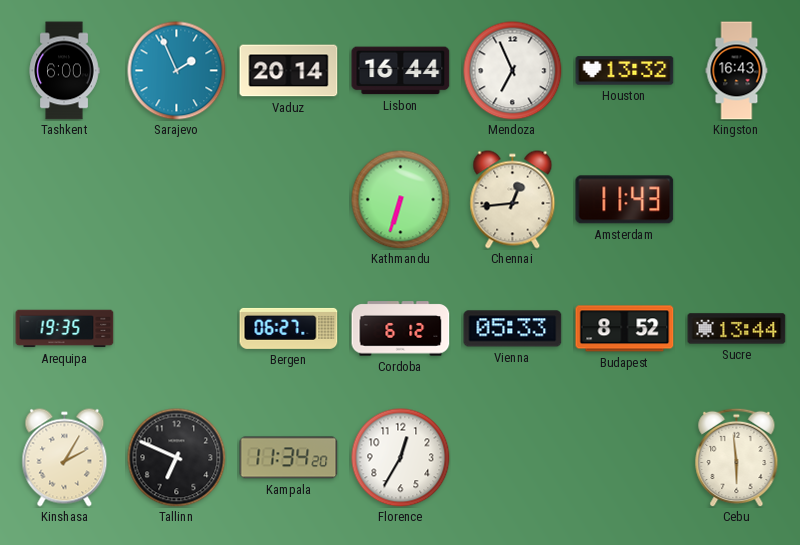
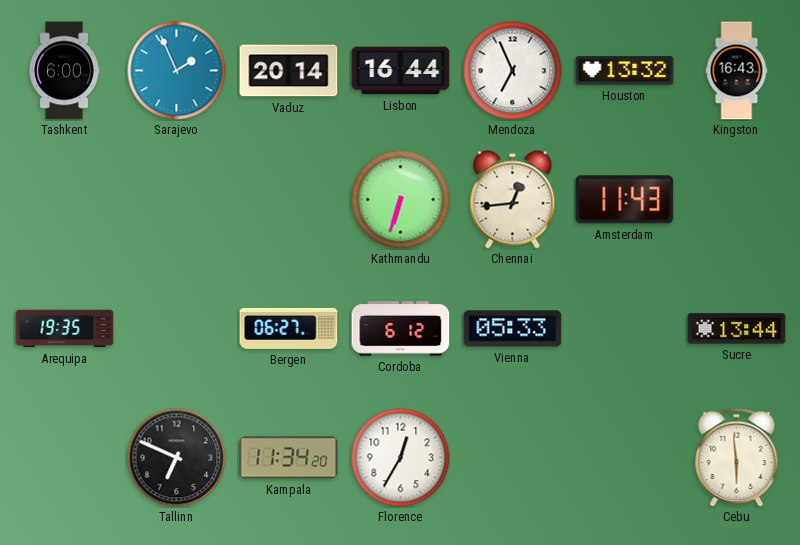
Budapest: 8:52 -> none (625, 329)
Kinshasa: 2:05 -> none (65, 458)
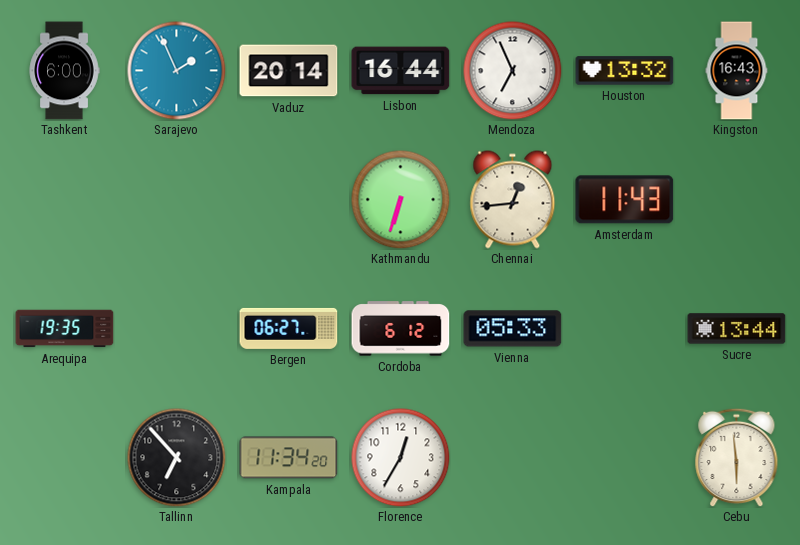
Tallinn: 6:49 -> 6:53 (177, 458)
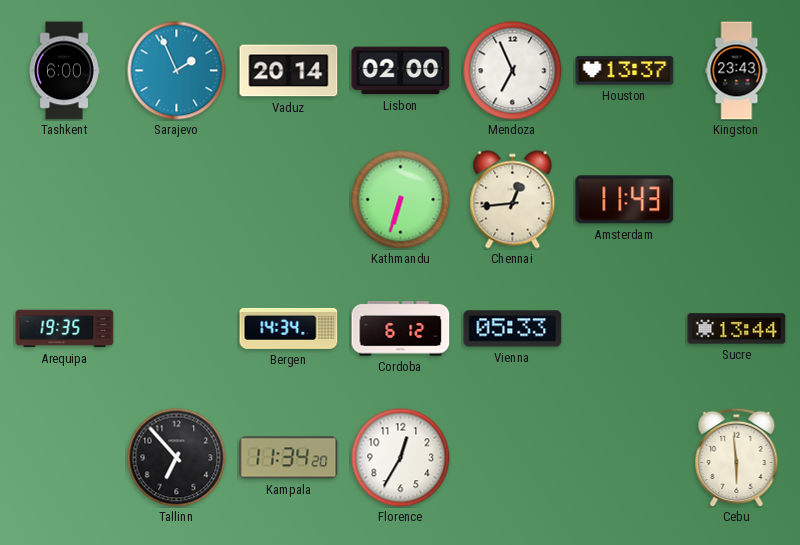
Lisbon: 16:44 -> 02:00 (401, 71)
Houston: 13:32 -> 13:37 (625, 71)
Kingston: 16:43 -> 23:43 (737, 71)
Bergen: 06:27 -> 14:34 (289, 328)
